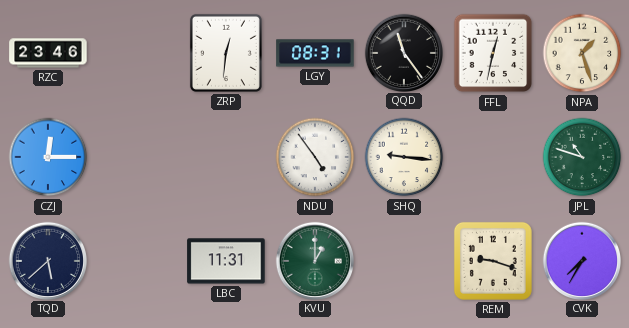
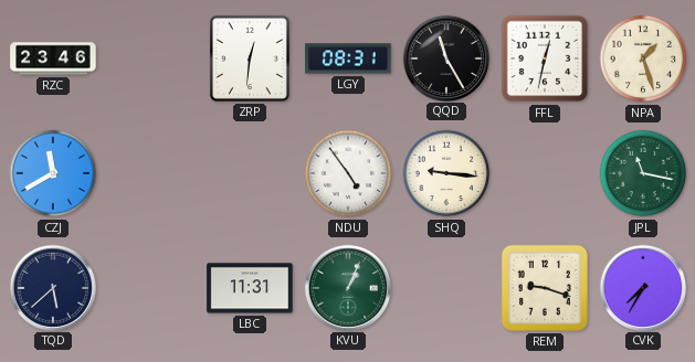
QQD: 11:24 -> 11:25 (445, 57)
CZJ: 12:15 -> 11:40 (53, 173)
JPL: 10:48 -> 11:17 (643, 173)
KVU: 1:00 -> 1:04 (347, 287)
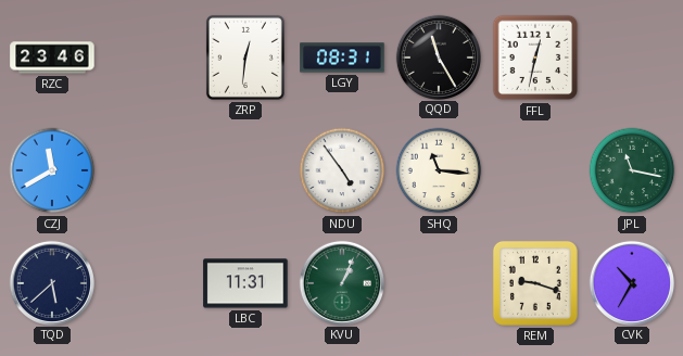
NPA: 1:27 -> none (643, 58)
SHQ: 9:16 -> 11:16 (439, 170)
CVK: 7:35 -> 10:35 (631, 282)
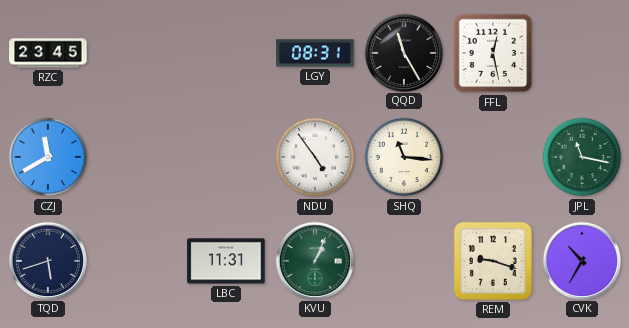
RZC: 23:46 -> 23:45 (48, 53)
ZRP: 12:31 -> none (245, 58)
FFL: 12:32 -> 12:28 (493, 53)
TQD: 5:38 -> 5:42 (47, 260)
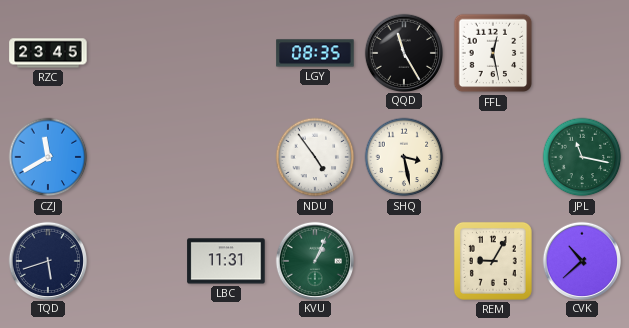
LGY: 08:31 -> 08:35 (315, 53)
SHQ: 11:16 -> 3:28 (404, 157)
REM: 9:18 -> 9:05 (493, 261)
CVK: 10:35 -> 10:38 (581, 260)
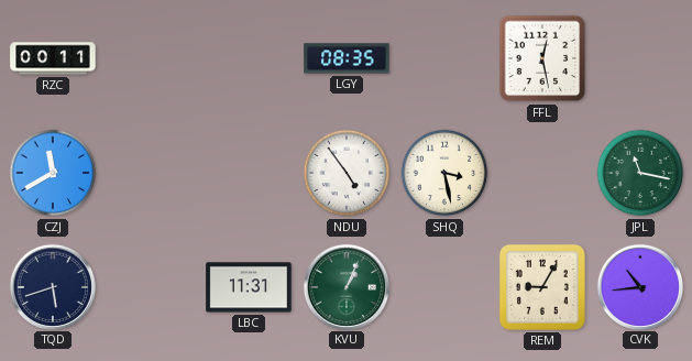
RZC: 23:45 -> 00:11 (53, 58)
QQD: 11:25 -> none (403, 52)
CVK: 10:38 -> 10:44 (639, 286)
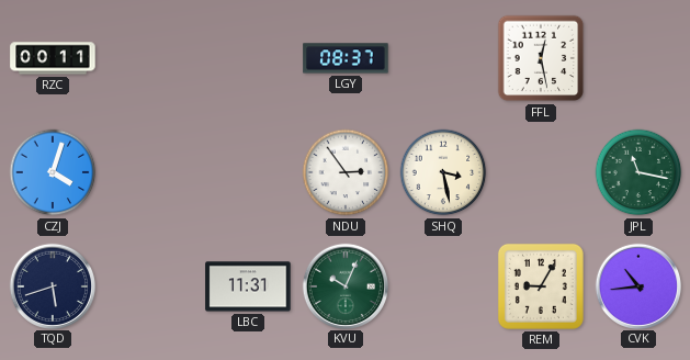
LGY: 08:35 -> 08:37 (346, 58)
CZJ: 11:40 -> 4:03 (53, 172)
NDU: 4:54 -> 2:54 (346, 172)
KVU: 1:04 -> 10:04 (344, 285)
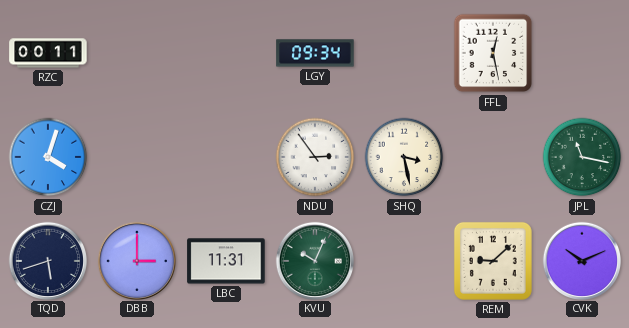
LGY: 08:37 -> 09:34 (315, 53)
DBB: none -> 3:00 (136, 260)
REM: 9:05 -> 9:08 (493, 261)
CVK: 10:44 -> 10:11 (581, 260)
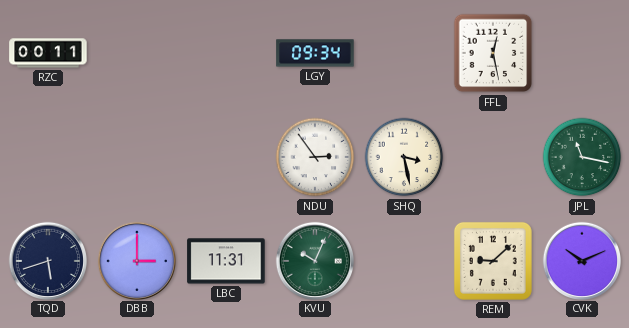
CZJ: 4:03 -> none (48, 157)
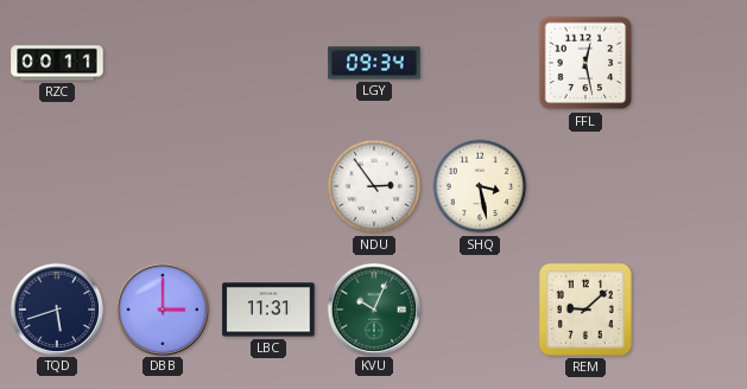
JPL: 11:17 -> none (582, 157)
CVK: 10:11 -> none (581, 260)
